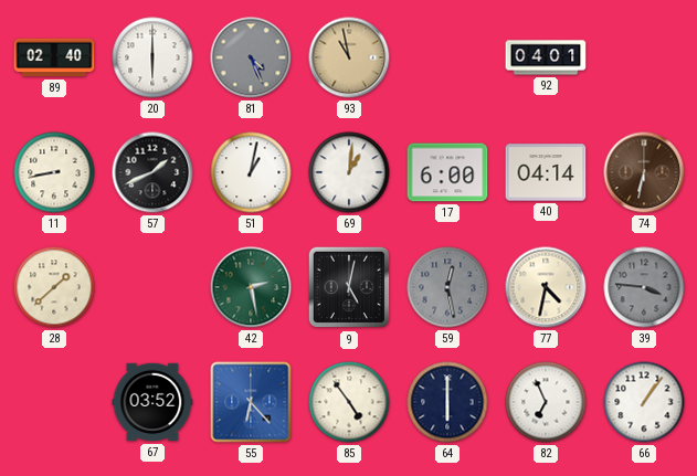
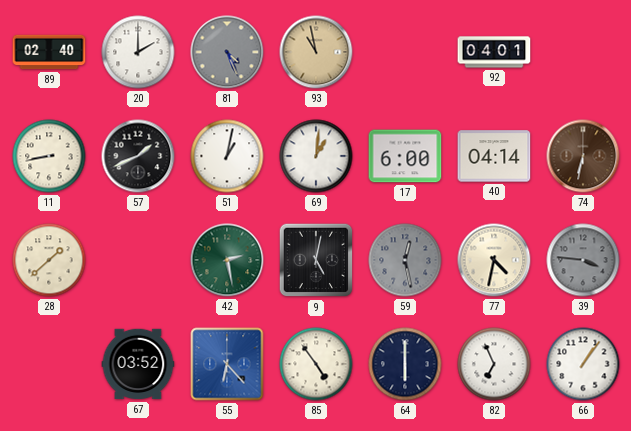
20: 6:00 -> 2:00 (138, 52)
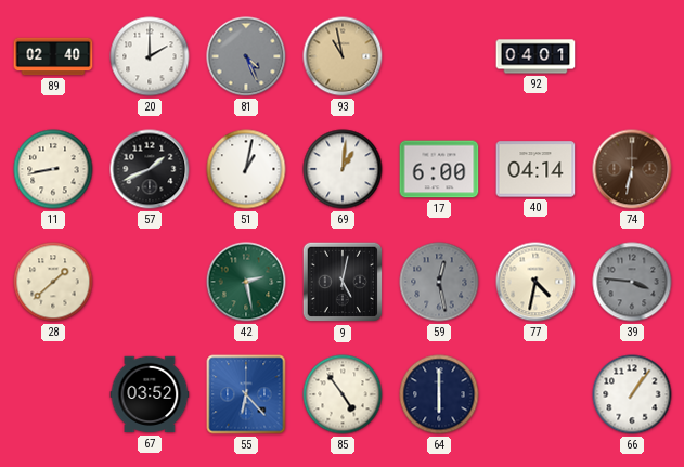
82: 6:56 -> none (494, 364)
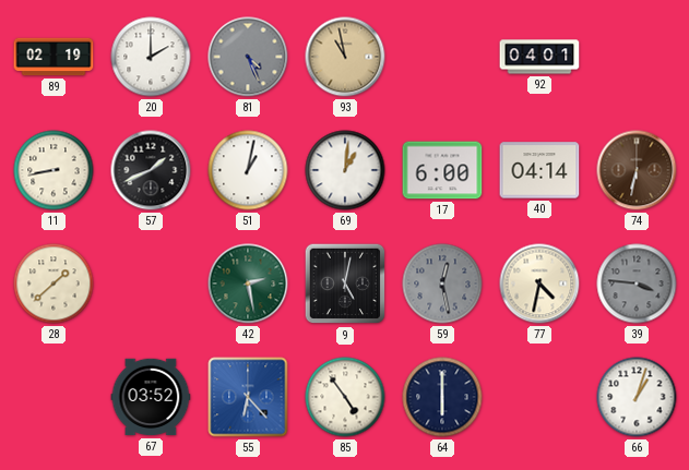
89: 02:40 -> 02:19 (54, 57)
66: 1:06 -> 1:03 (637, 397)
